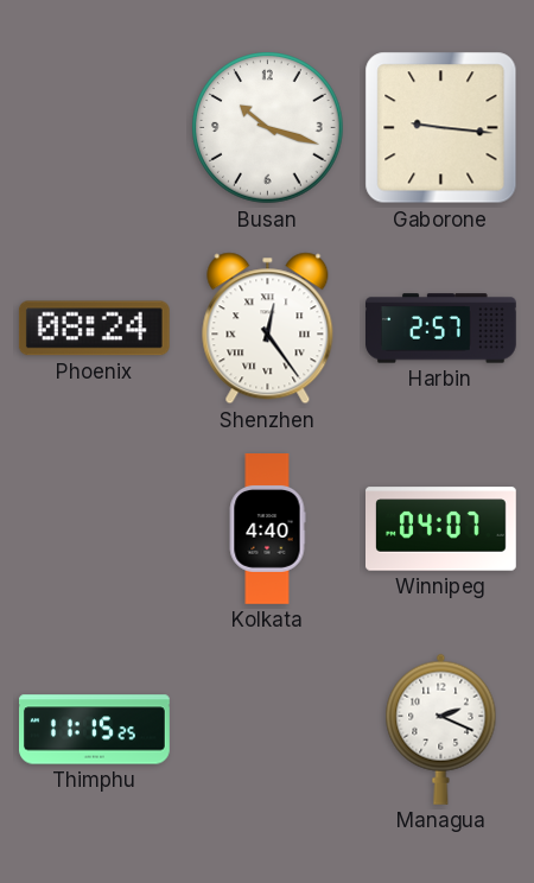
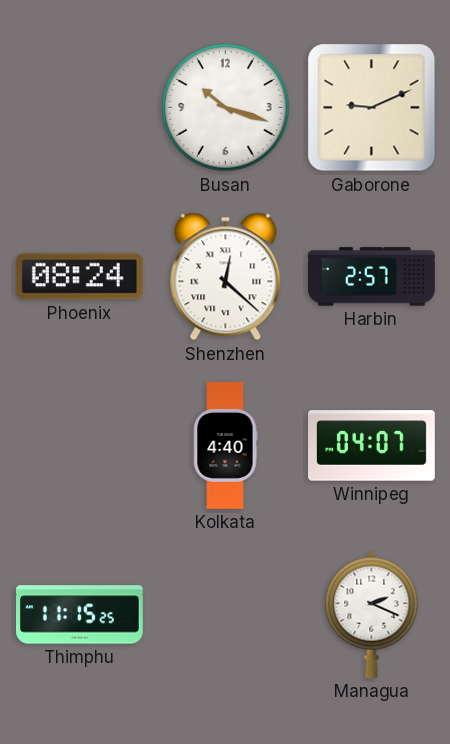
Gaborone: 9:16 -> 9:11 (372, 108)
Shenzhen: 12:24 -> 12:22 (226, 277)
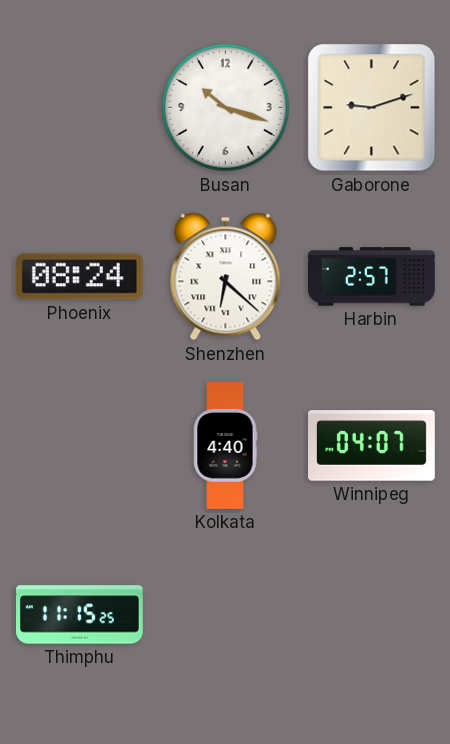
Gaborone: 9:11 -> 9:12 (372, 108)
Shenzhen: 12:22 -> 6:22 (226, 277)
Managua: 2:19 -> none (372, 614)
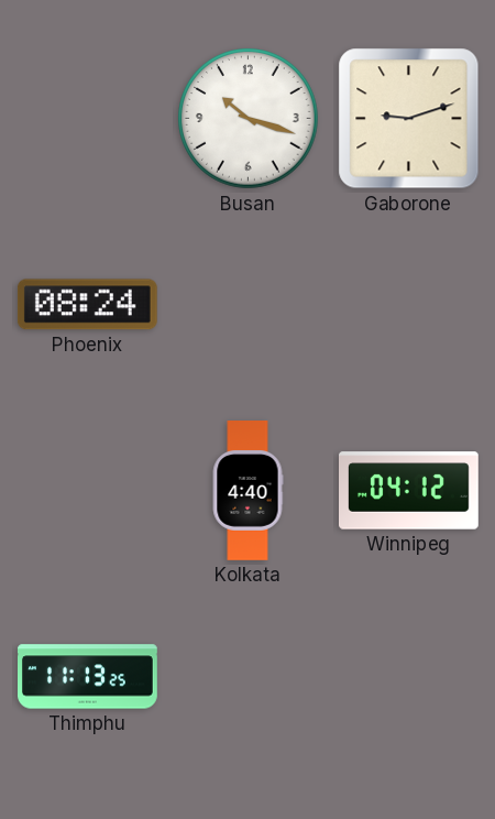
Shenzhen: 6:22 -> none (226, 277)
Harbin: 2:57 -> none (372, 277)
Winnipeg: 04:07 -> 04:12 (409, 491)
Thimphu: 11:15 -> 11:13 (88, 677)
